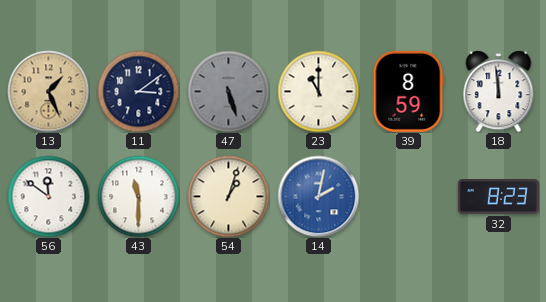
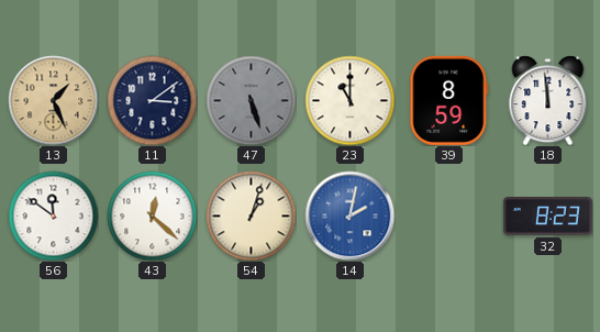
43: 11:30 -> 12:22 (152, 215)
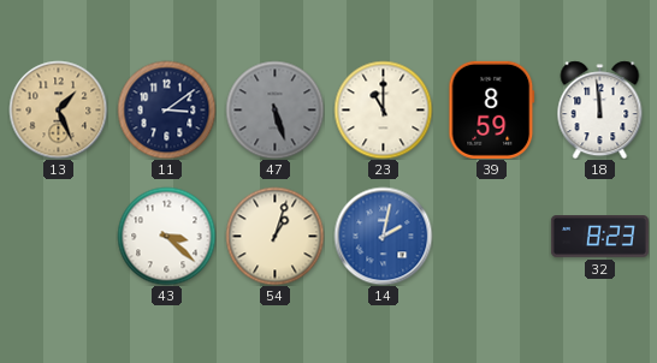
56: 11:51 -> none (53, 215)
43: 12:22 -> 3:22 (166, 236)
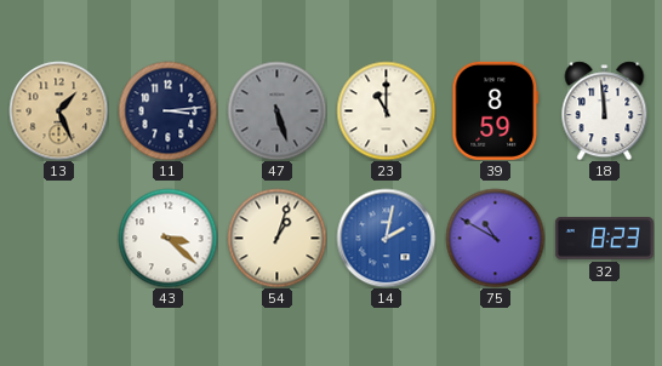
11: 3:09 -> 3:14 (167, 110)
75: none -> 10:50 (495, 238)
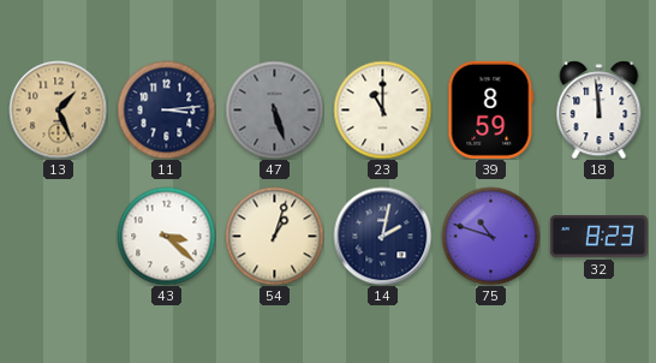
14 dial: blue -> navy (382, 236)
75: 10:50 -> 10:48 (490, 236)
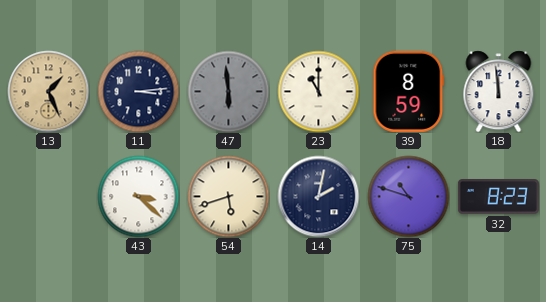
47: 5:27 -> 5:59 (228, 91)
54: 1:03 -> 5:42 (228, 196)
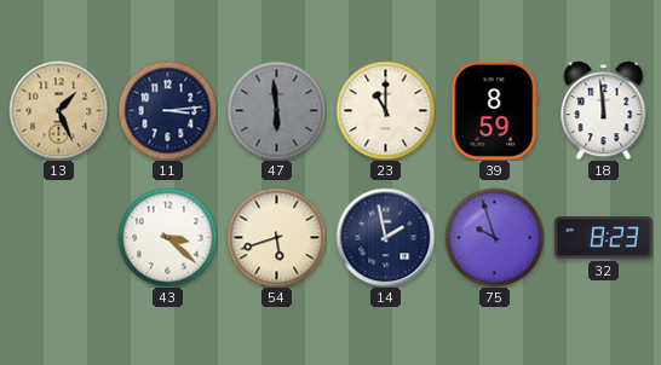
14: 2:02 -> 1:58 (385, 237)
75: 10:48 -> 9:57 (494, 237)
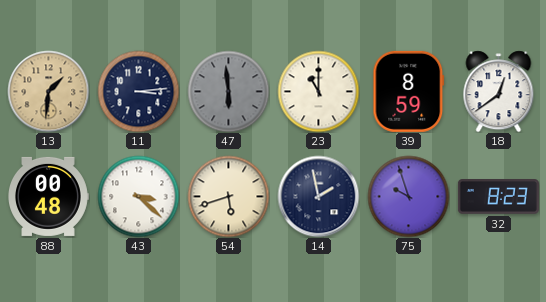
13: 1:26 -> 1:31 (48, 91)
18: 11:59 -> 12:39 (499, 91)
88: none -> 00:48 (49, 196)
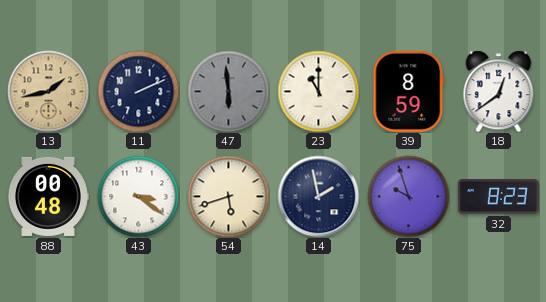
13: 1:31 -> 1:43 (48, 91)
11: 3:14 -> 2:11 (138, 91)
43: 3:22 -> 3:21 (138, 196)
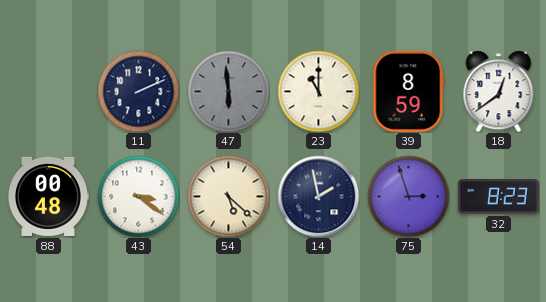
13: 1:43 -> none (48, 91)
54: 5:42 -> 5:22 (228, 196)
75: 9:57 -> 2:57 (408, 196)
